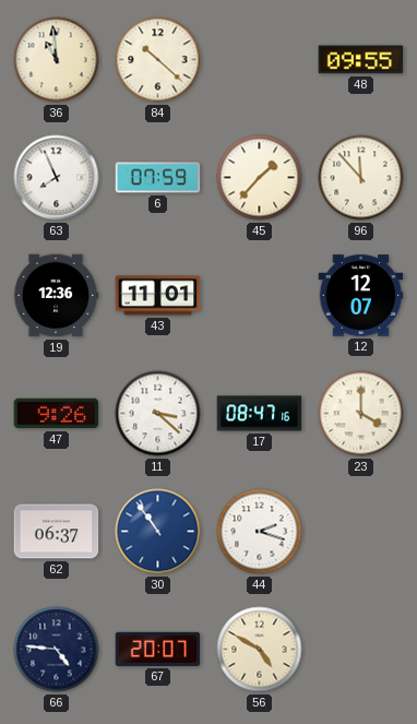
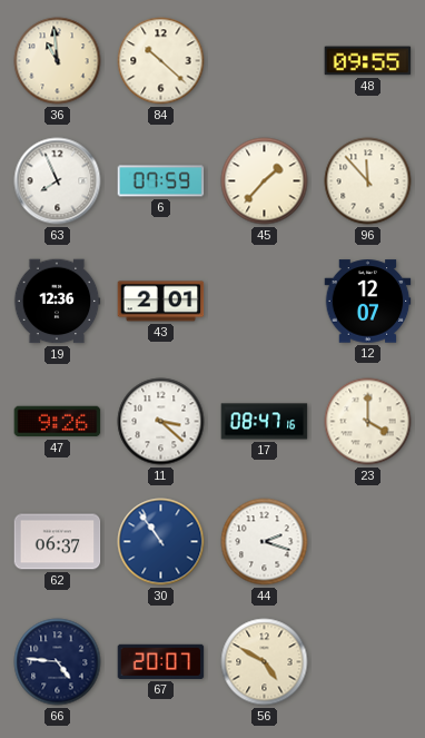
43: 11:01 -> 2:01 (161, 302)
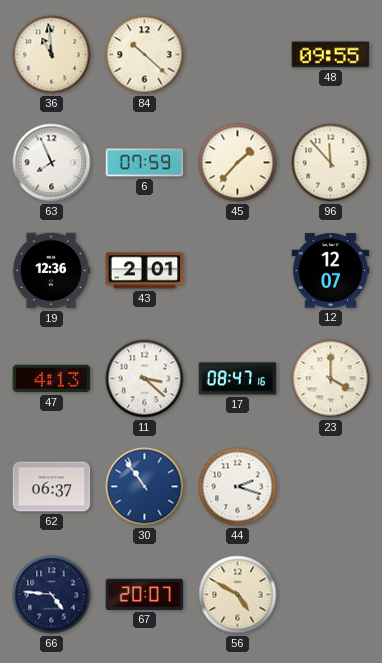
47: 9:26 -> 4:13 (52, 379)
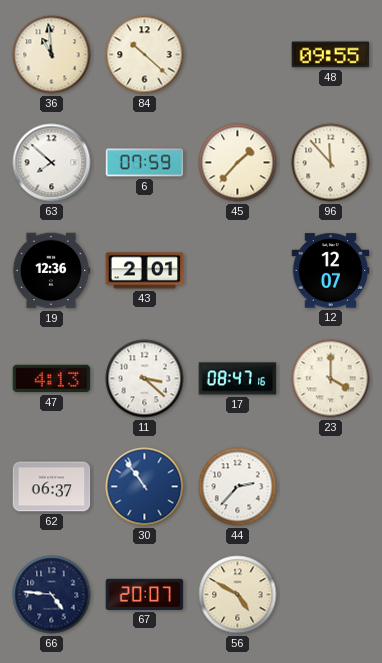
63: 7:56 -> 7:52 (52, 163)
44: 2:18 -> 2:37 (238, 487)
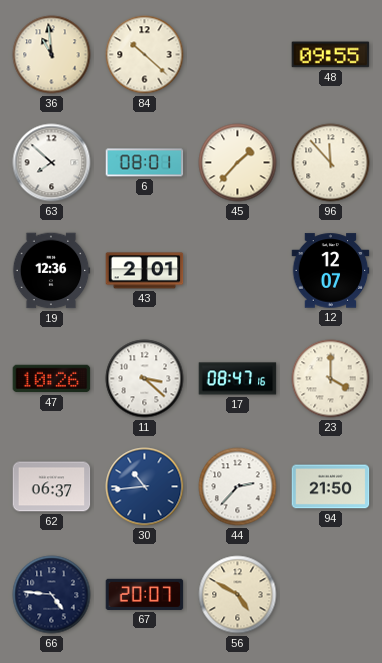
6: 07:59 -> 08:01 (145, 163)
47: 4:13 -> 10:26 (52, 379)
30: 10:54 -> 10:44 (145, 487)
94: none -> 21:50 (331, 487)
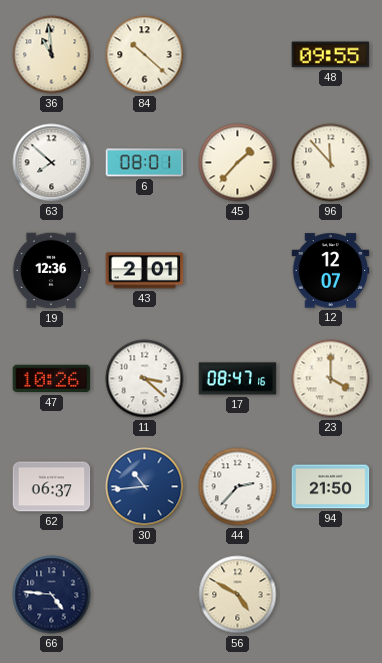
67: 20:07 -> none (145, 594)
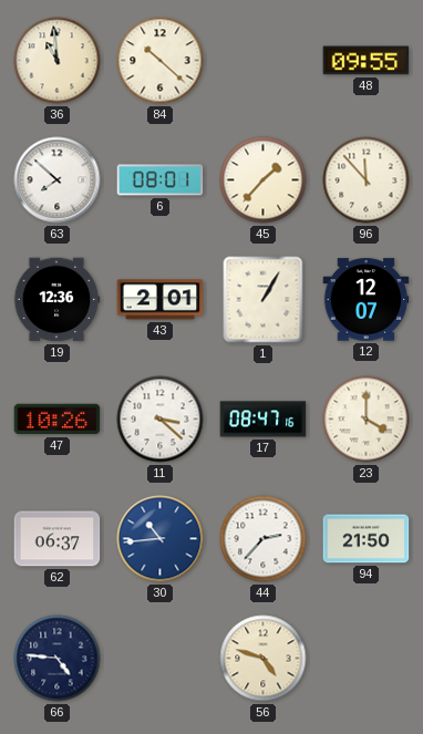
1: none -> 1:05 (264, 300)
56: 4:50 -> 4:48 (264, 659)
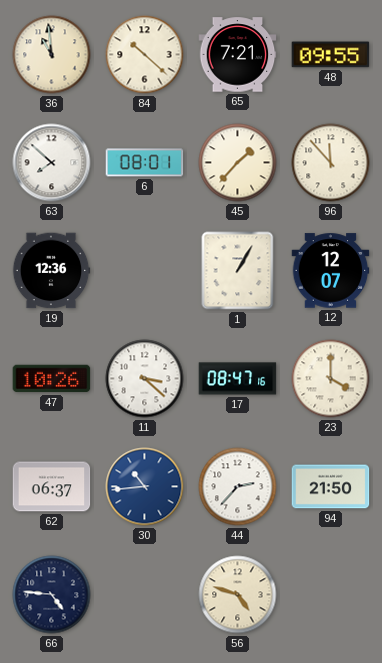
65: none -> 7:21 (238, 55)
43: 2:01 -> none (161, 300)
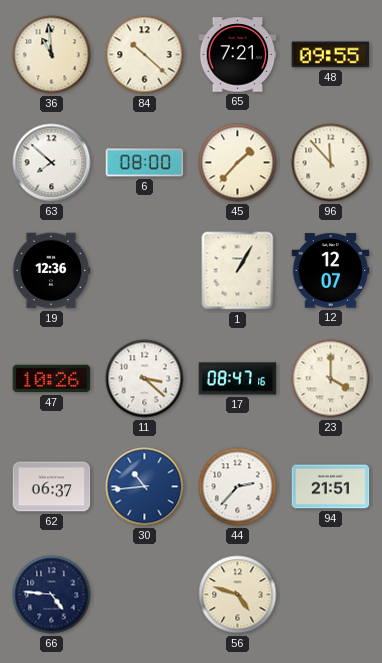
6: 08:01 -> 08:00 (145, 163)
94: 21:50 -> 21:51 (331, 487)
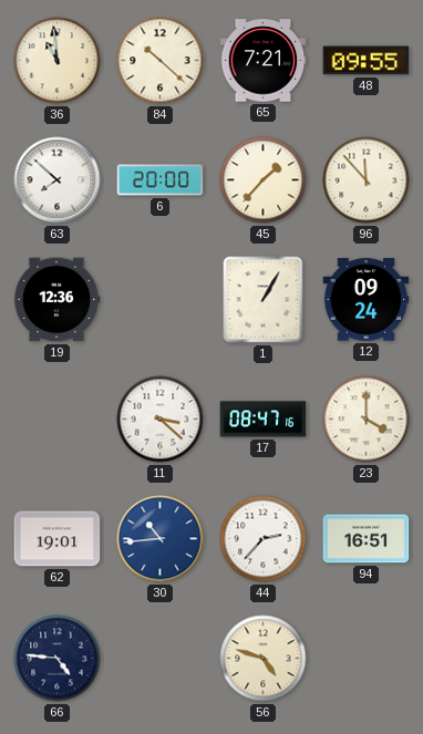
6: 08:00 -> 20:00 (161, 180)
12: 12:07 -> 09:24 (367, 300)
47: 10:26 -> none (52, 379)
62: 06:37 -> 19:01 (58, 539)
94: 21:51 -> 16:51 (367, 539)
